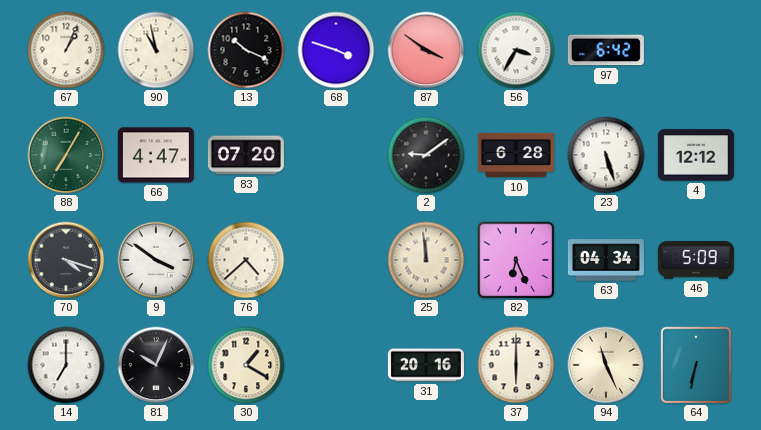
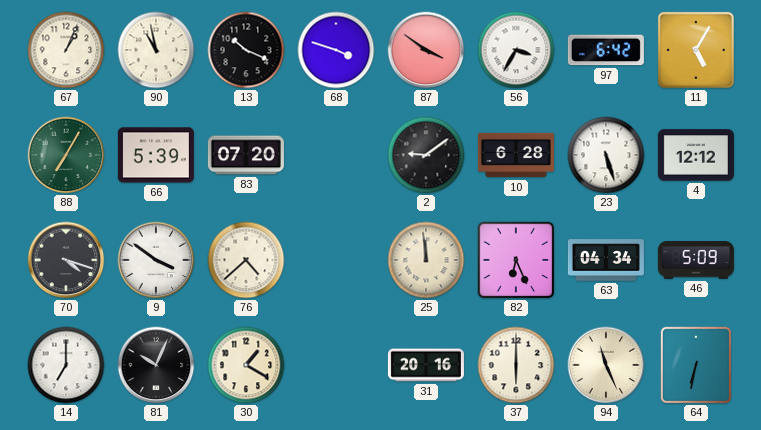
11: none -> 5:05 (696, 50)
66: 4:47 -> 5:39 (156, 155)
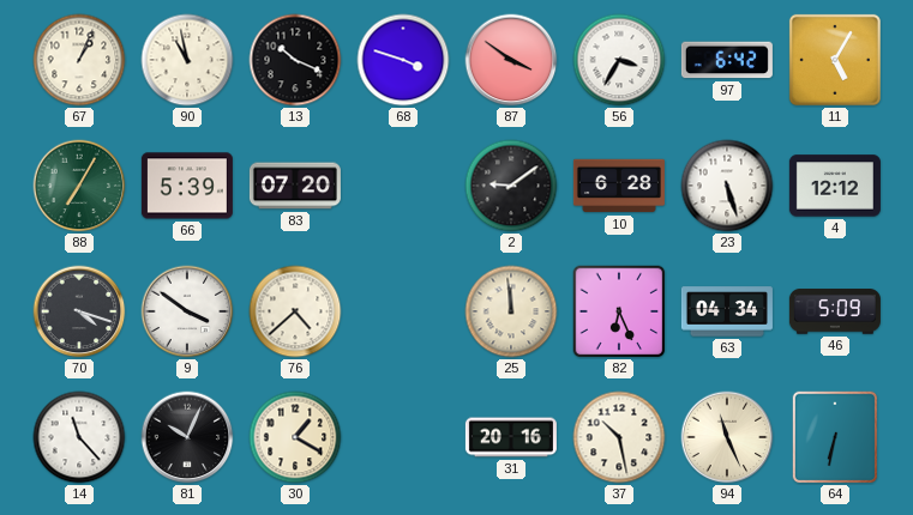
14: 7:00 -> 11:23 (79, 437)
37: 6:00 -> 10:28 (619, 437)
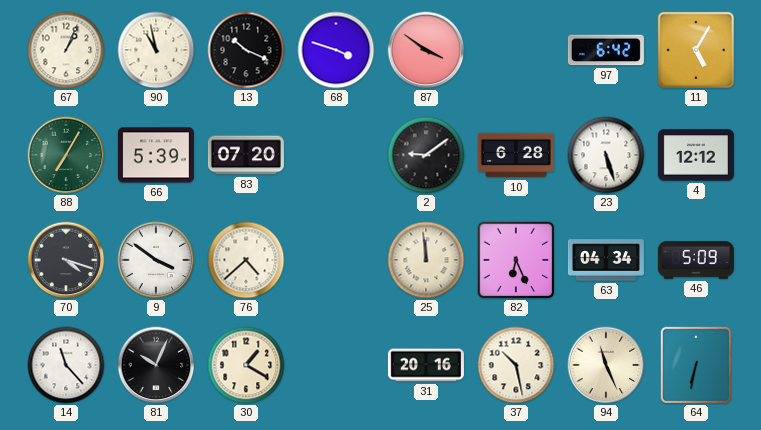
56: 3:35 -> none (619, 60)
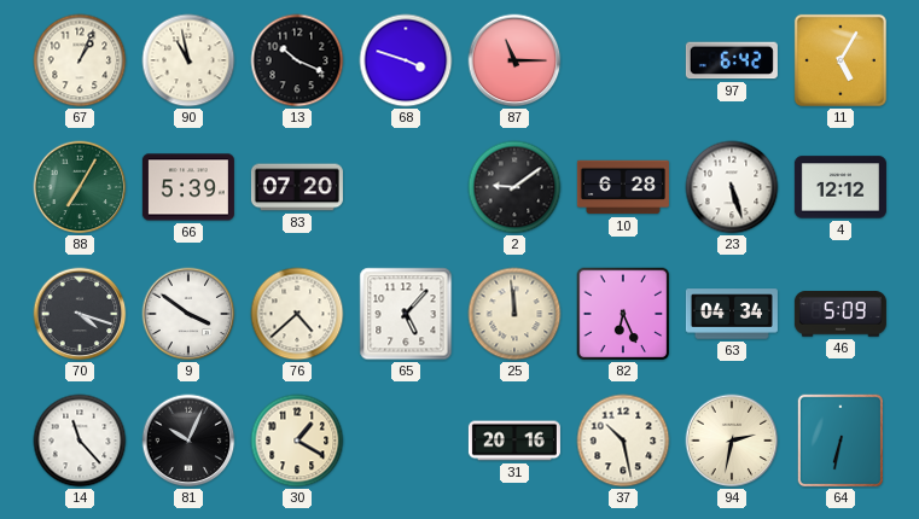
87: 3:51 -> 11:15 (514, 60)
65: none -> 5:07 (406, 314)
94: 11:26 -> 2:32 (732, 441)
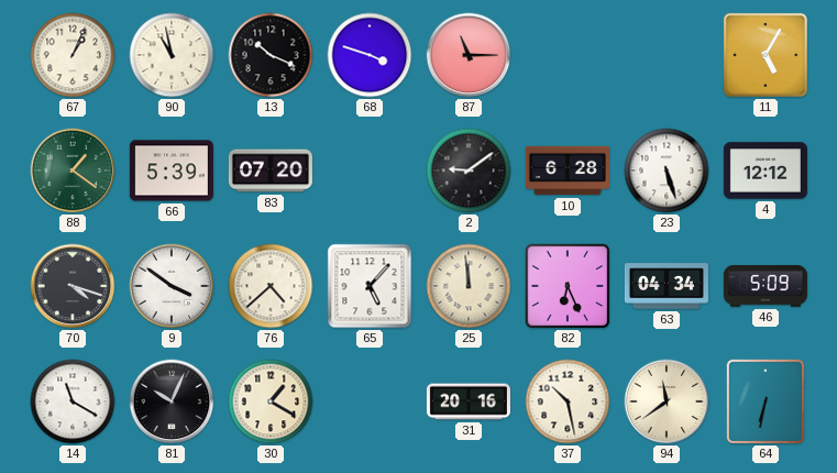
97: 6:42 -> none (732, 60)
88: 7:05 -> 1:21 (73, 170)
14: 11:23 -> 11:20 (73, 402)
94: 2:32 -> 11:39 (667, 402)
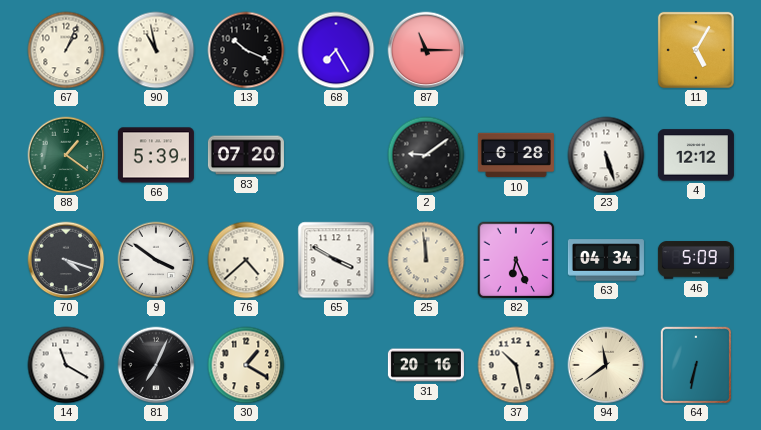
68: 3:48 -> 7:25 (336, 50)
65: 5:07 -> 3:50 (336, 260)
81: 10:04 -> 7:04 (156, 365)
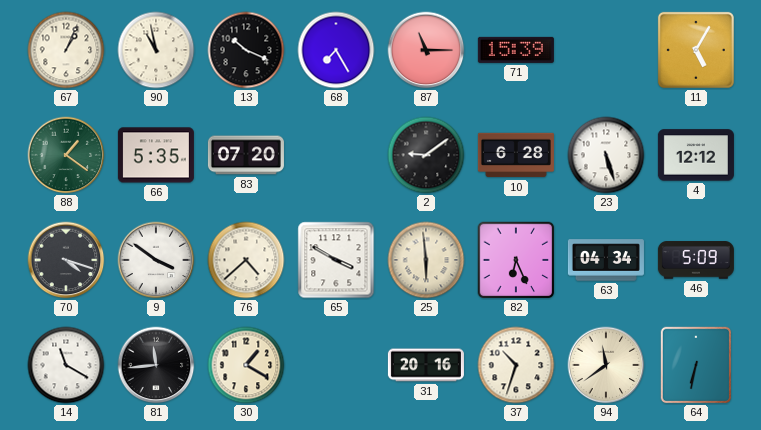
71: none -> 15:39 (516, 50)
66: 5:39 -> 5:35 (156, 155)
25: 11:59 -> 5:59 (426, 260)
81: 7:04 -> 11:44 (156, 365)
37: 10:28 -> 10:33 (516, 365)
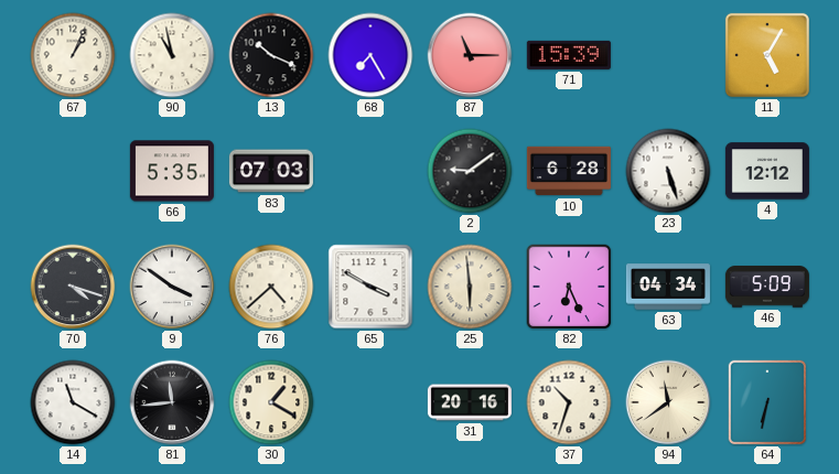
88: 1:21 -> none (66, 155)
83: 07:20 -> 07:03 (271, 171)
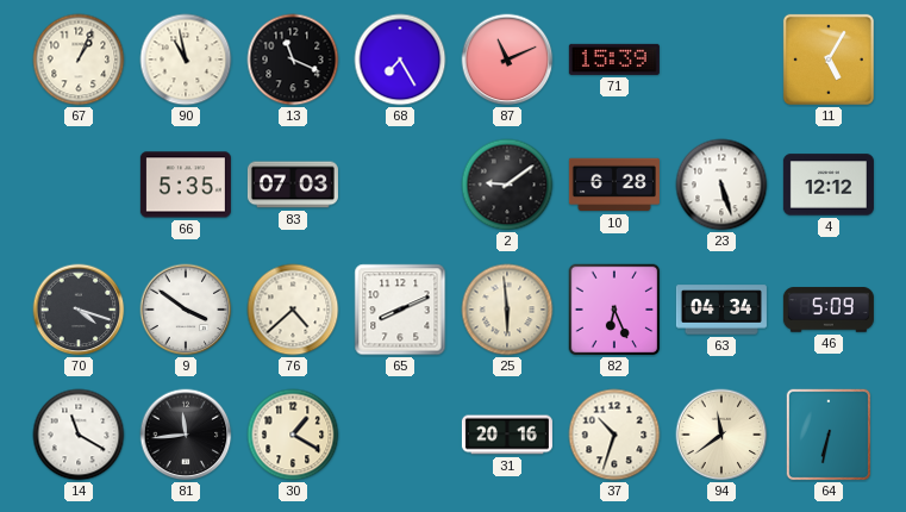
13: 10:19 -> 11:19 (293, 60)
87: 11:15 -> 11:11 (507, 60)
65: 3:50 -> 8:11 (400, 310)
